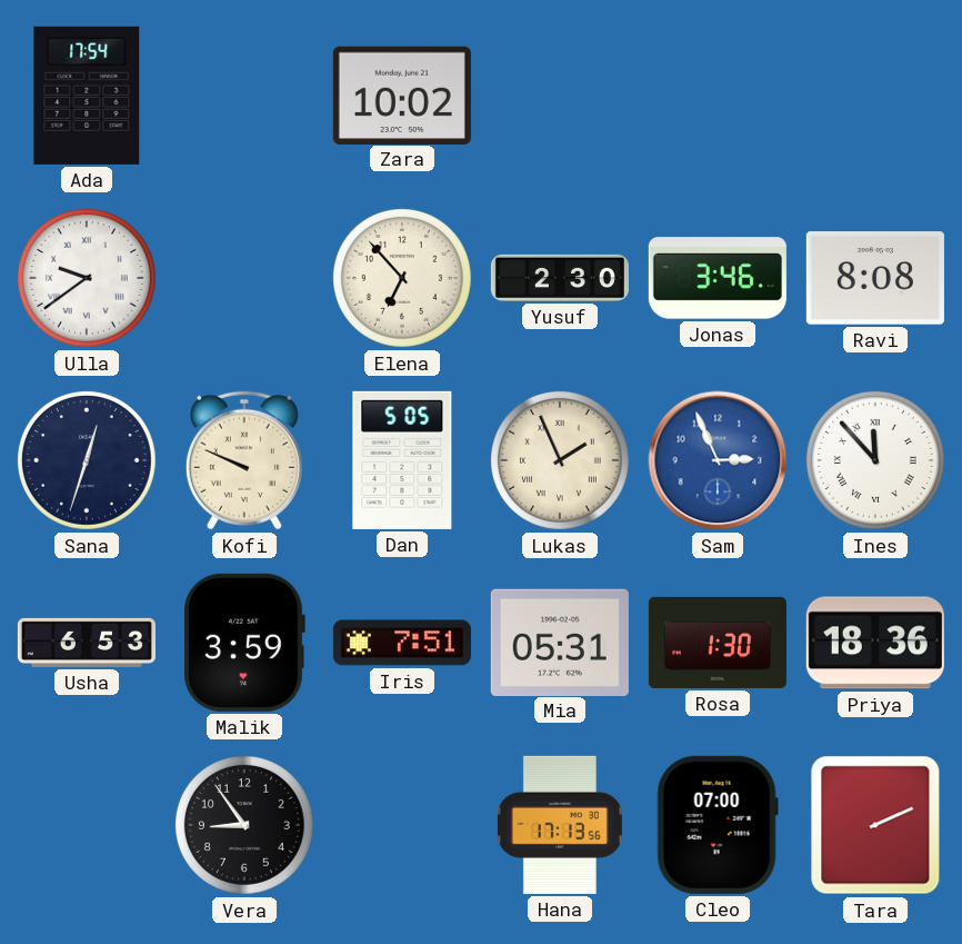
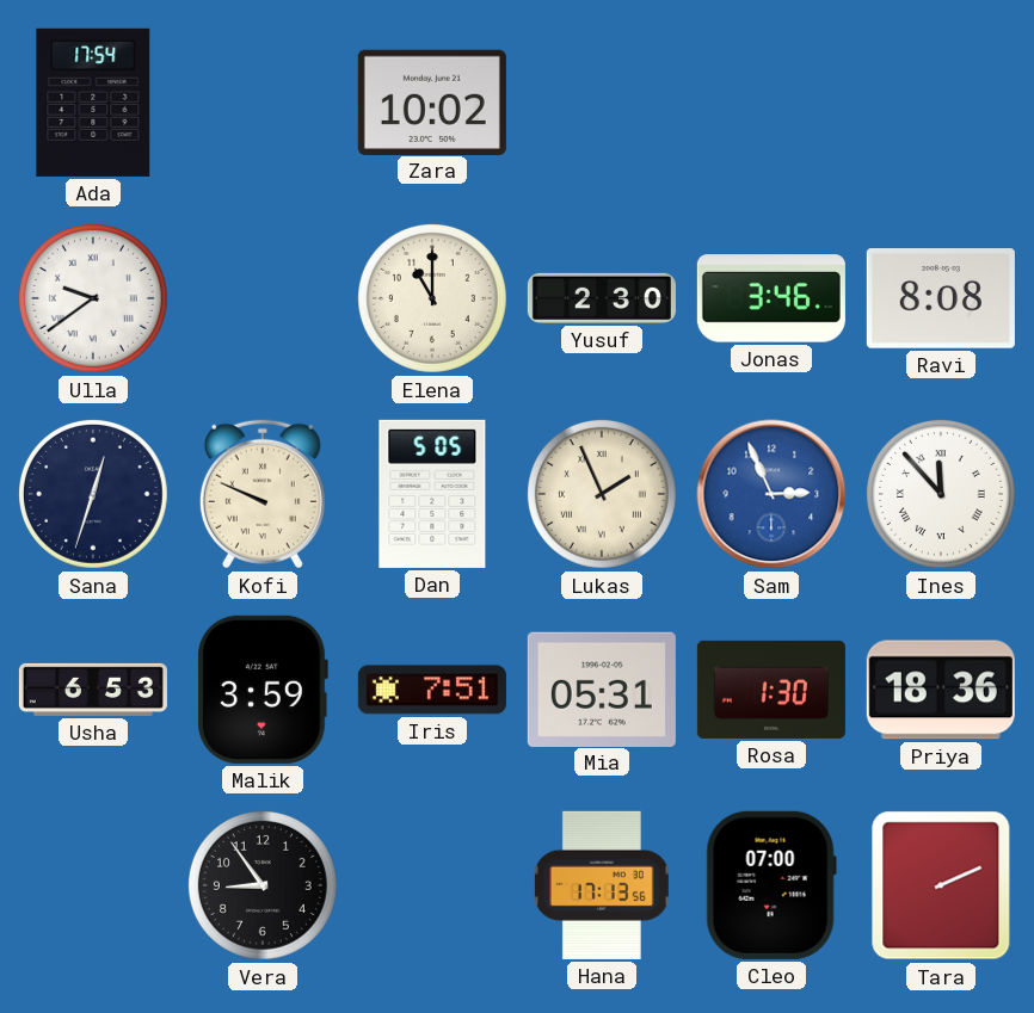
Elena: 6:53 -> 11:00 (432, 298)
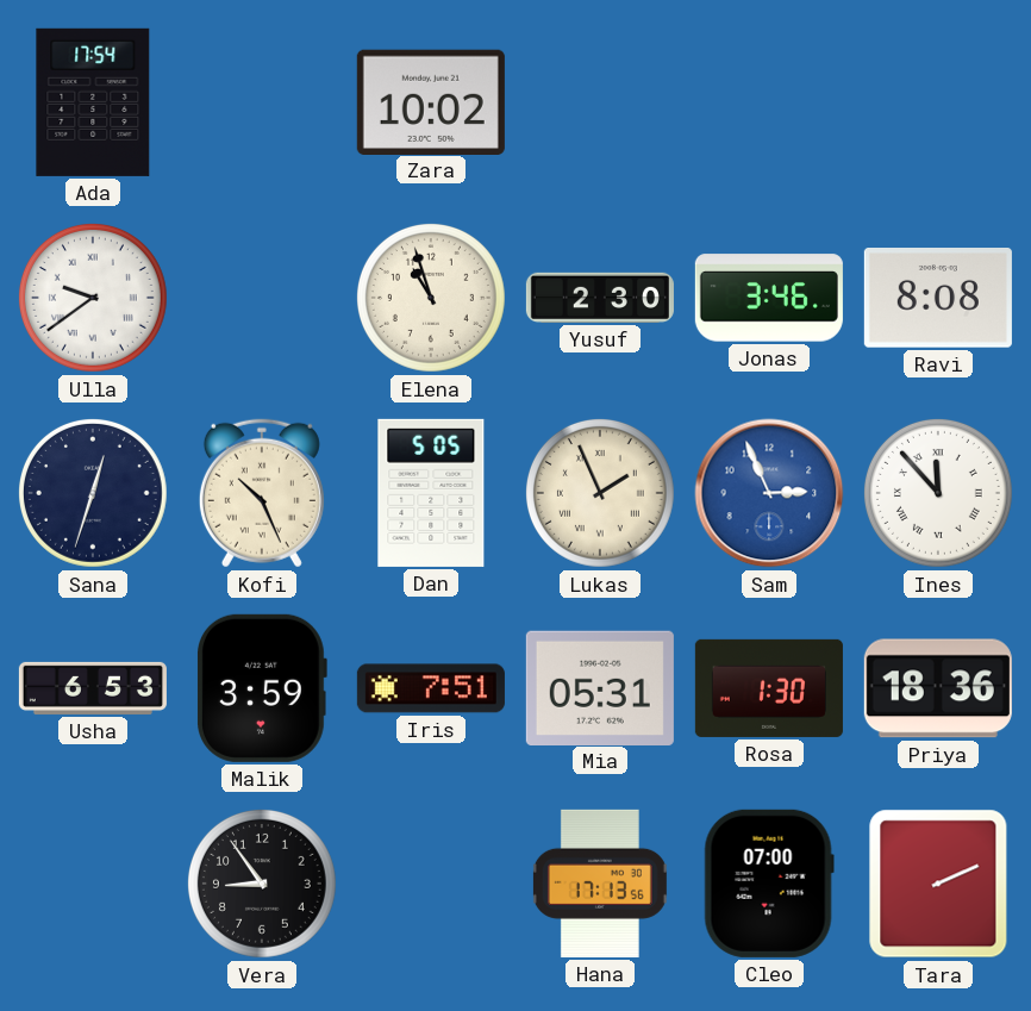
Elena: 11:00 -> 10:57 (431, 298)
Kofi: 9:49 -> 10:26 (262, 493)
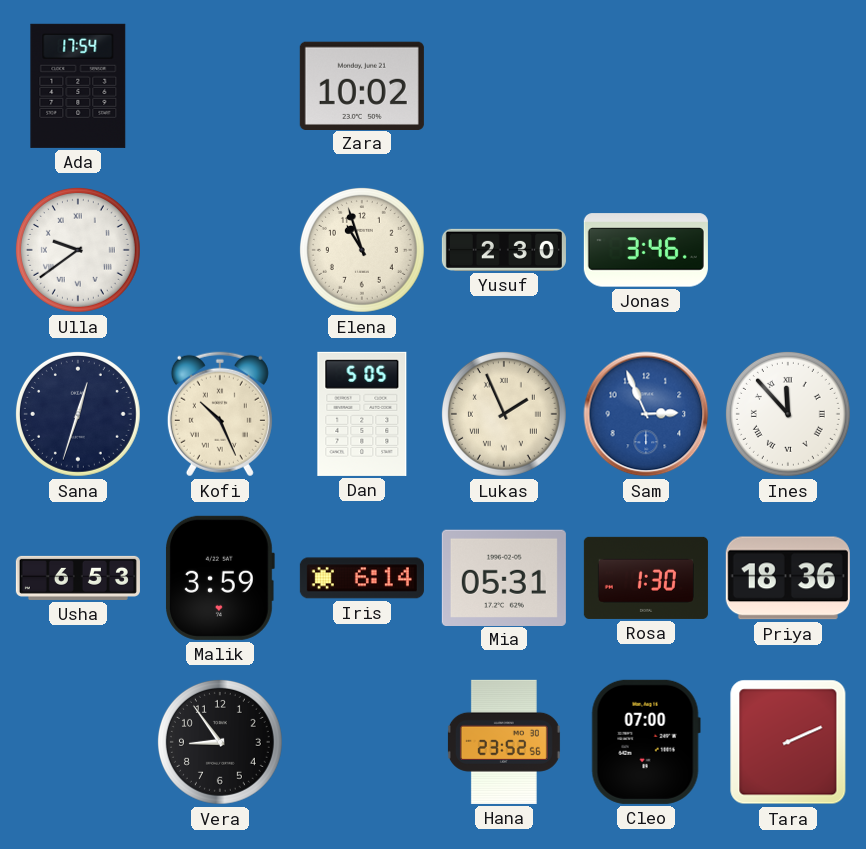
Ravi: 8:08 -> none (938, 299)
Iris: 7:51 -> 6:14 (362, 578)
Hana: 17:13 -> 23:52 (504, 742)
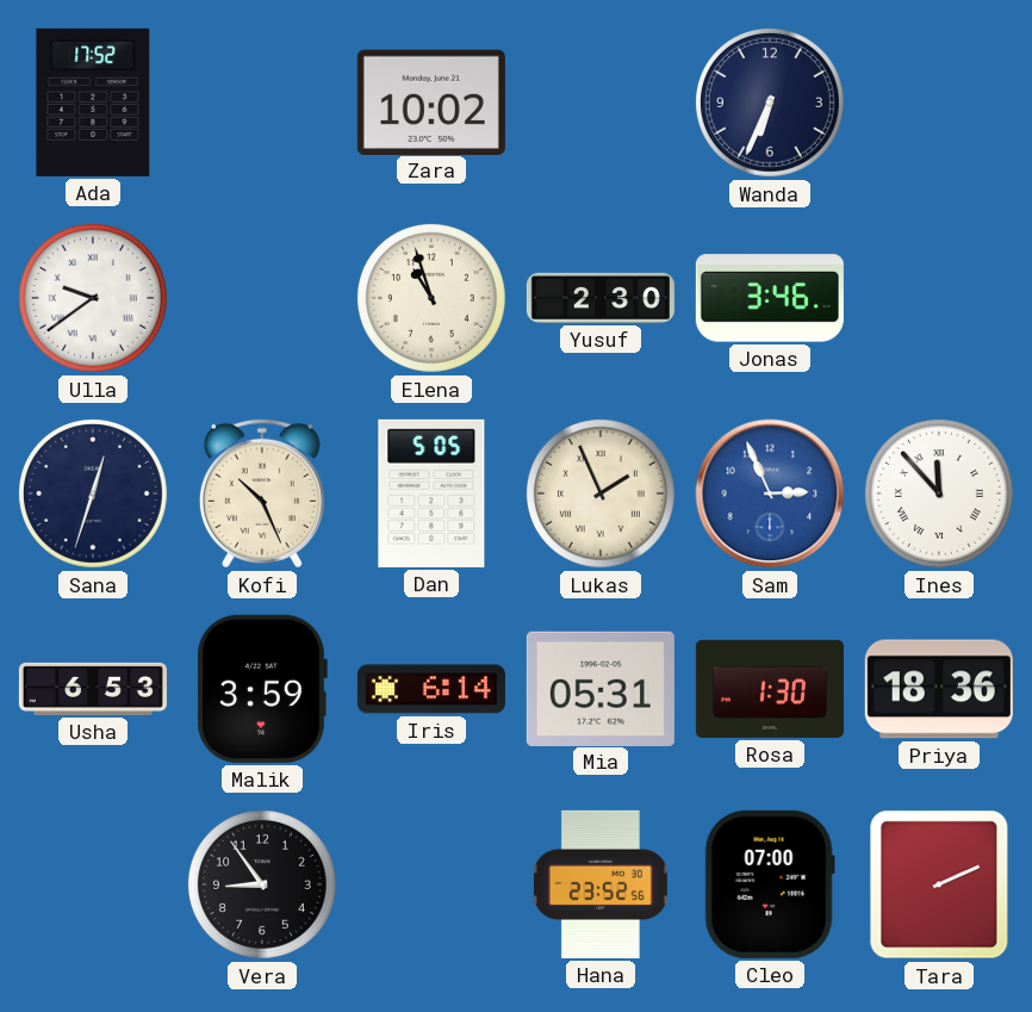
Ada: 17:54 -> 17:52 (93, 103)
Wanda: none -> 6:34 (770, 103)
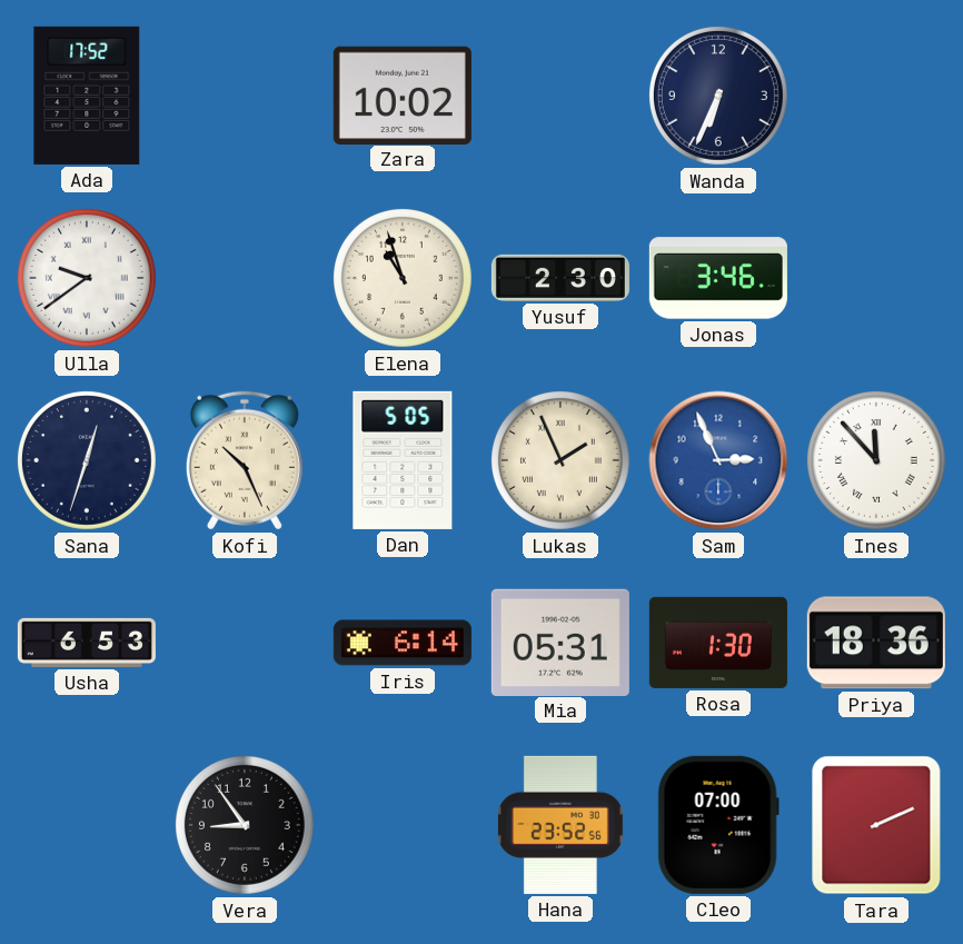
Malik: 3:59 -> none (262, 689)
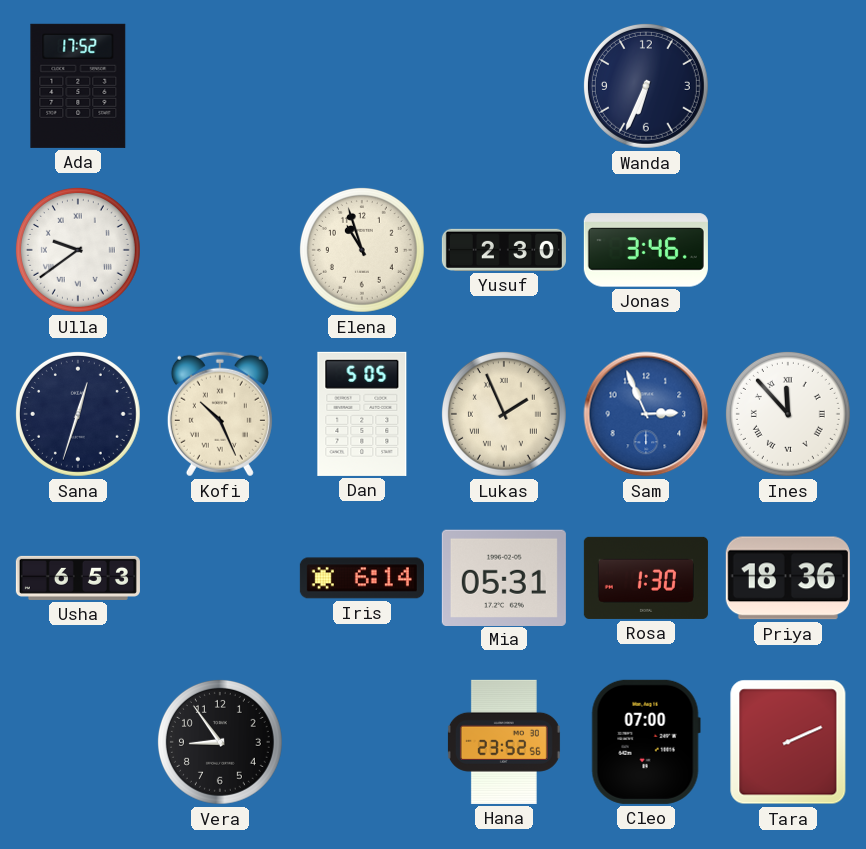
Zara: 10:02 -> none (403, 95)
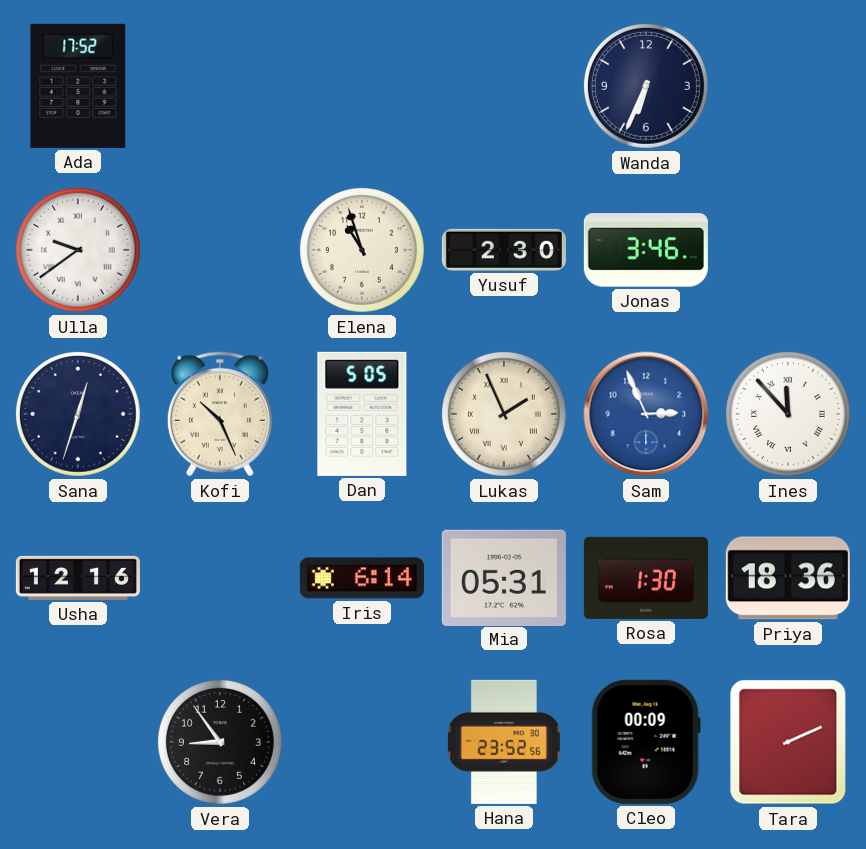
Usha: 6:53 -> 12:16 (78, 578)
Cleo: 07:00 -> 00:09 (646, 742)
